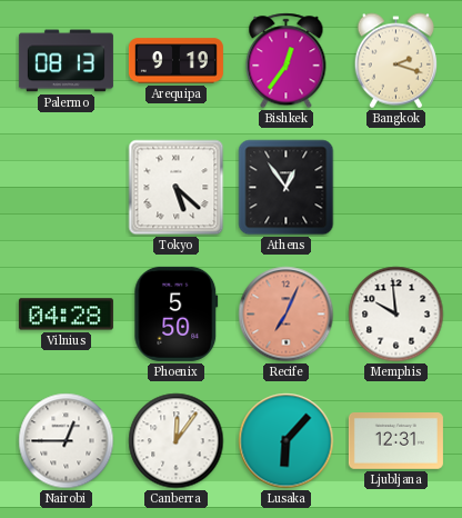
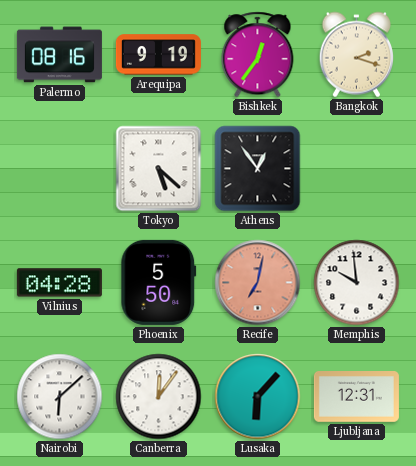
Palermo: 08:13 -> 08:16 (59, 55)
Recife: 7:04 -> 7:02 (258, 283)
Nairobi: 12:45 -> 6:08 (60, 397)
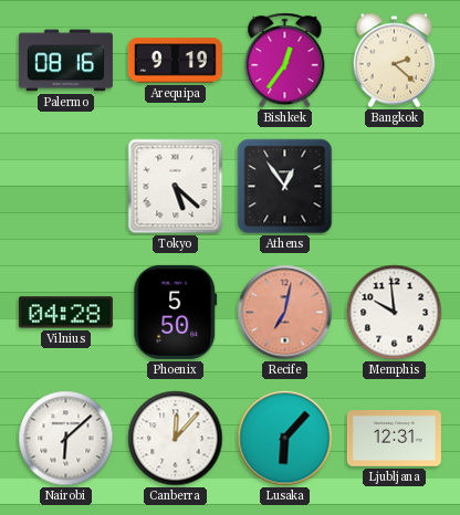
Bangkok: 2:18 -> 2:22 (394, 61)
Canberra: 12:06 -> 12:07 (176, 439)
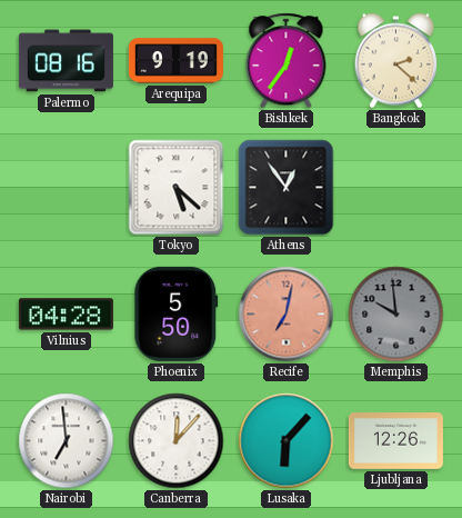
Memphis dial: white -> grey (396, 315)
Nairobi: 6:08 -> 6:59 (67, 441)
Ljubljana: 12:31 -> 12:26 (395, 441)
